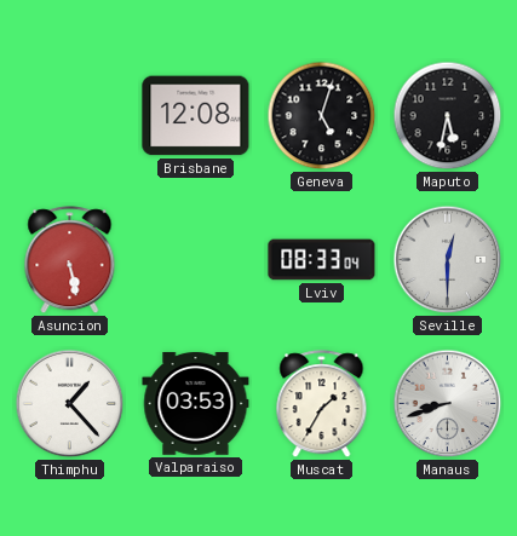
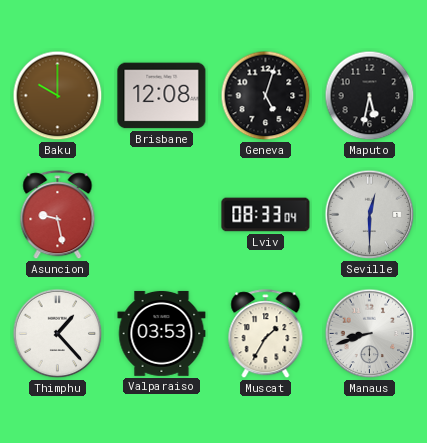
Baku: none -> 10:00 (58, 96)
Asuncion: 5:28 -> 9:28 (58, 215)
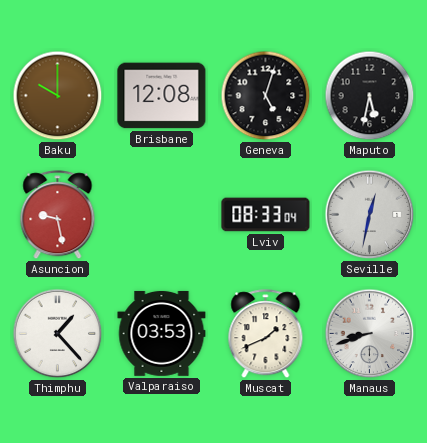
Seville: 12:30 -> 12:32 (370, 215)
Muscat: 1:35 -> 1:41 (266, 334)
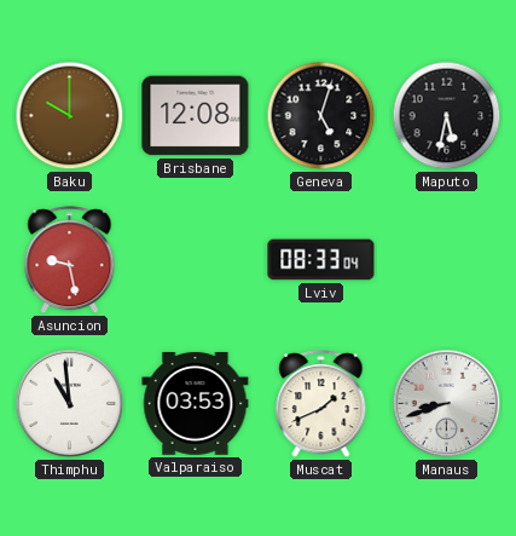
Seville: 12:32 -> none (370, 215)
Thimphu: 1:23 -> 10:59 (70, 404)
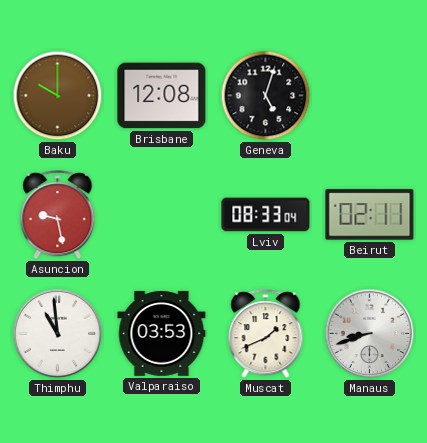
Maputo: 5:32 -> none (447, 116)
Beirut: none -> 02:11 (370, 215)
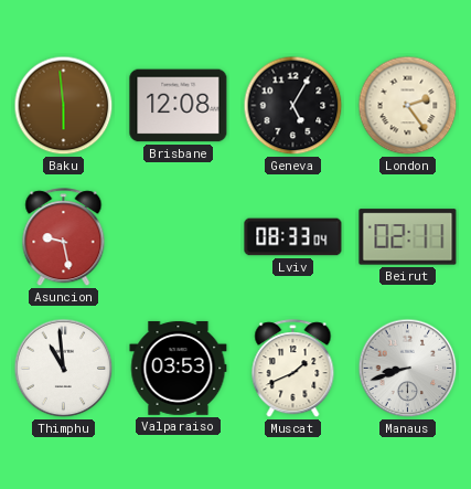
Baku: 10:00 -> 5:59 (64, 106)
Geneva: 5:03 -> 5:05 (293, 106)
London: none -> 2:24 (408, 106)
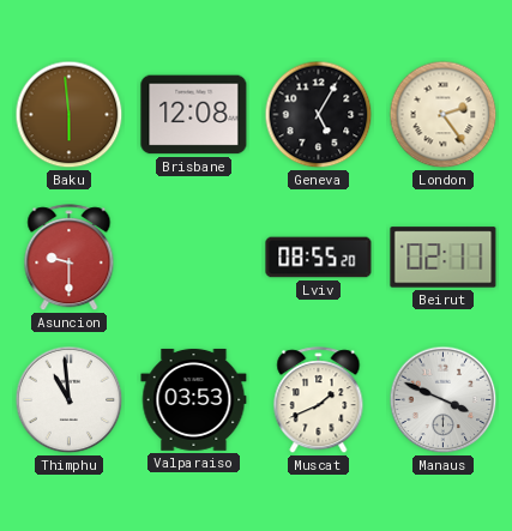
Asuncion: 9:28 -> 9:30 (70, 258)
Lviv: 08:33 -> 08:55 (319, 258)
Manaus: 8:42 -> 3:49 (444, 400)
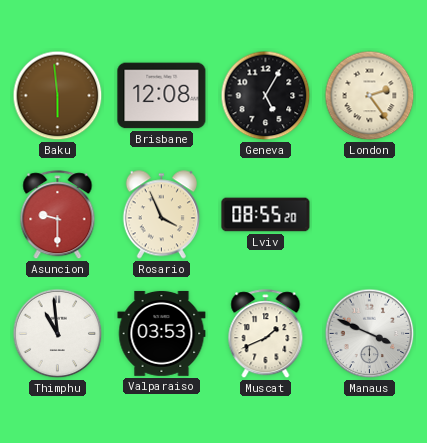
Rosario: none -> 3:56 (161, 215)
Beirut: 02:11 -> none (444, 258)
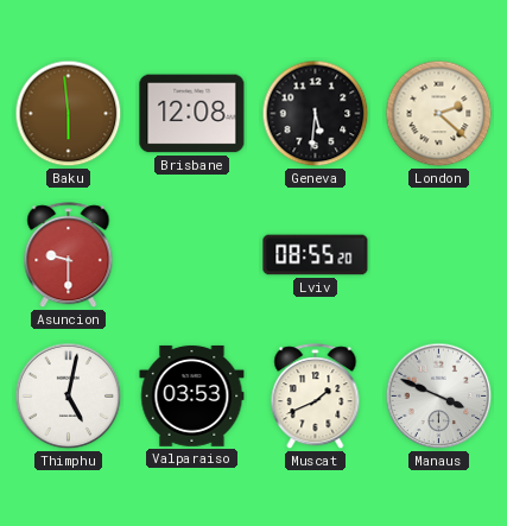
Geneva: 5:05 -> 5:31 (316, 114)
London: 2:24 -> 2:22 (439, 114)
Rosario: 3:56 -> none (161, 215)
Thimphu: 10:59 -> 5:02 (69, 397)
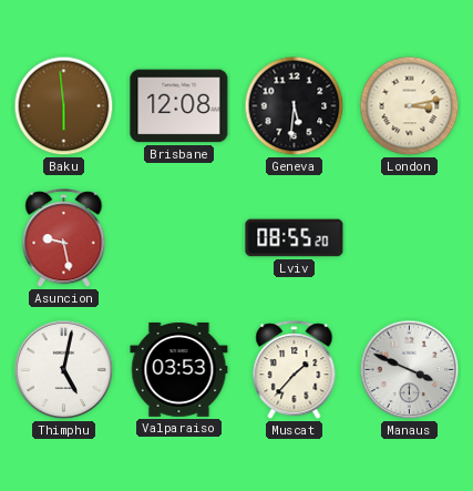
London: 2:22 -> 3:13 (410, 106)
Asuncion: 9:30 -> 9:28 (64, 238)
Muscat: 1:41 -> 1:37 (295, 370)
